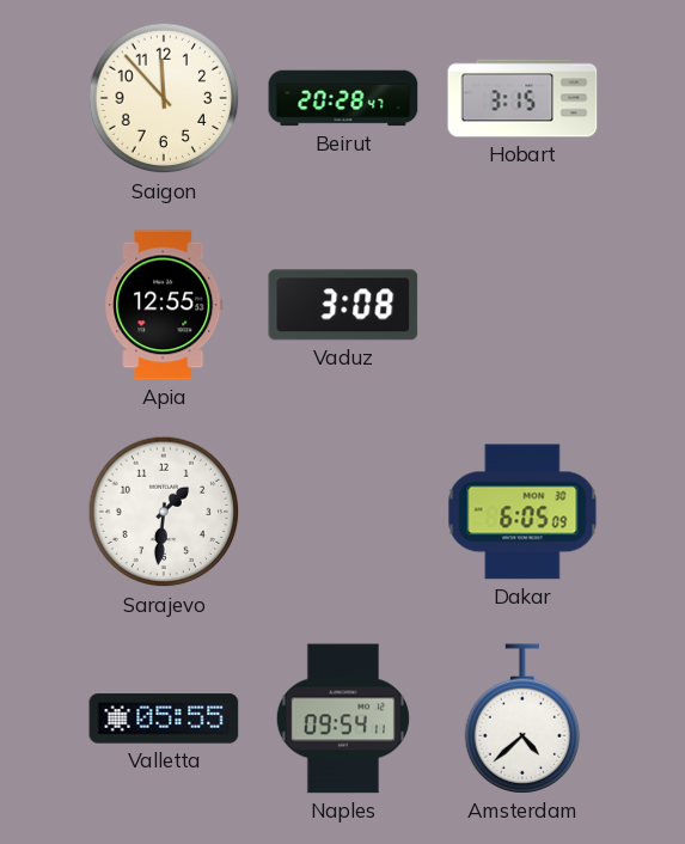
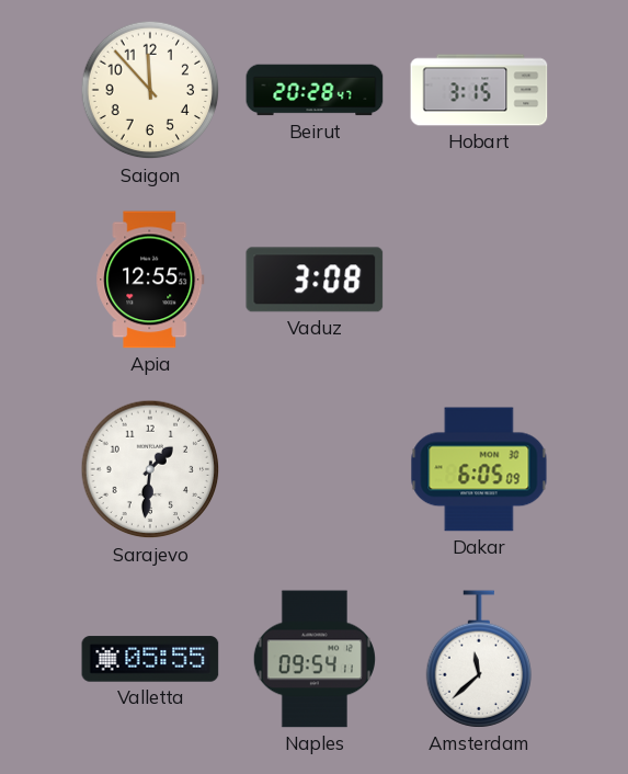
Amsterdam: 4:38 -> 11:38 (478, 659)
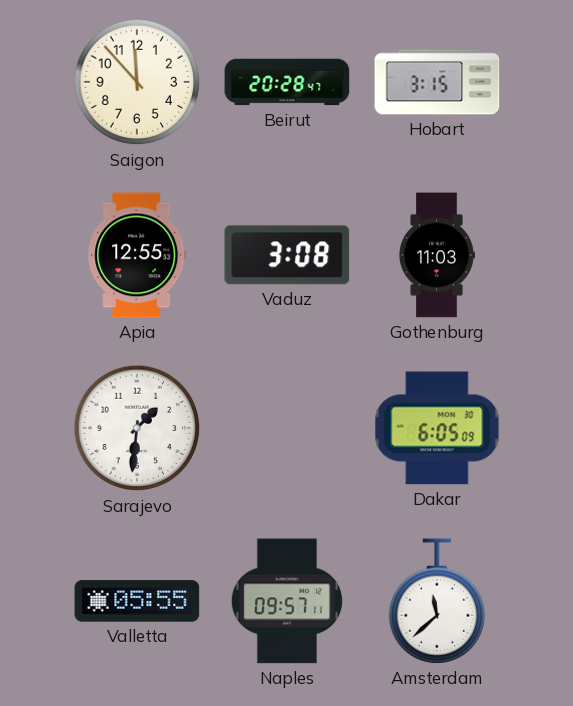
Gothenburg: none -> 11:03 (437, 255)
Naples: 09:54 -> 09:57 (287, 601)
